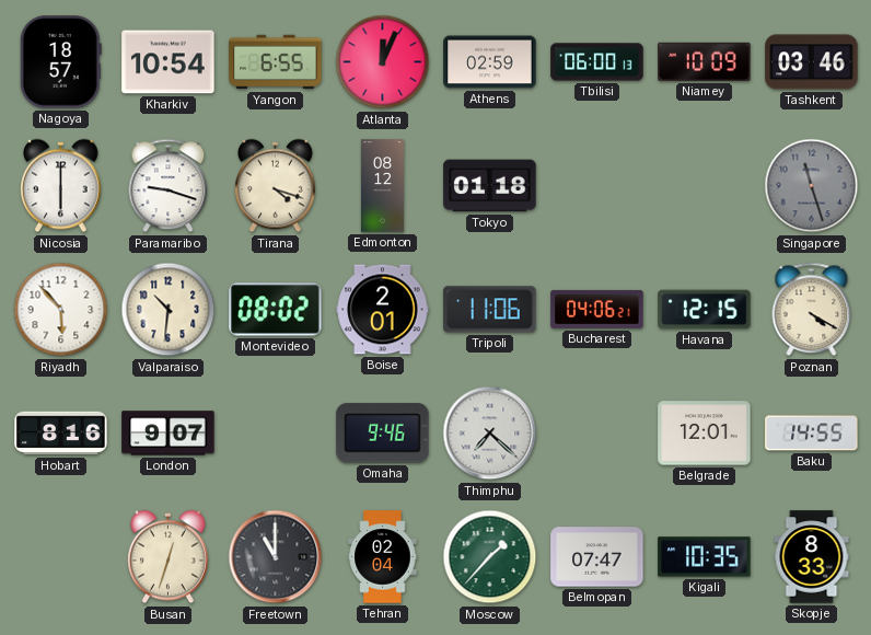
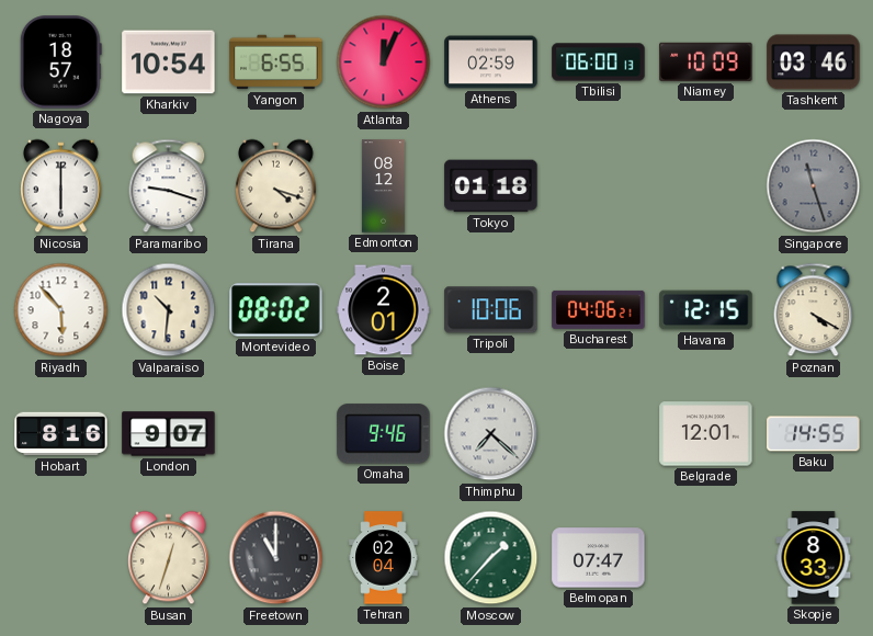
Tripoli: 11:06 -> 10:06 (491, 310)
Kigali: 10:35 -> none (705, 557)
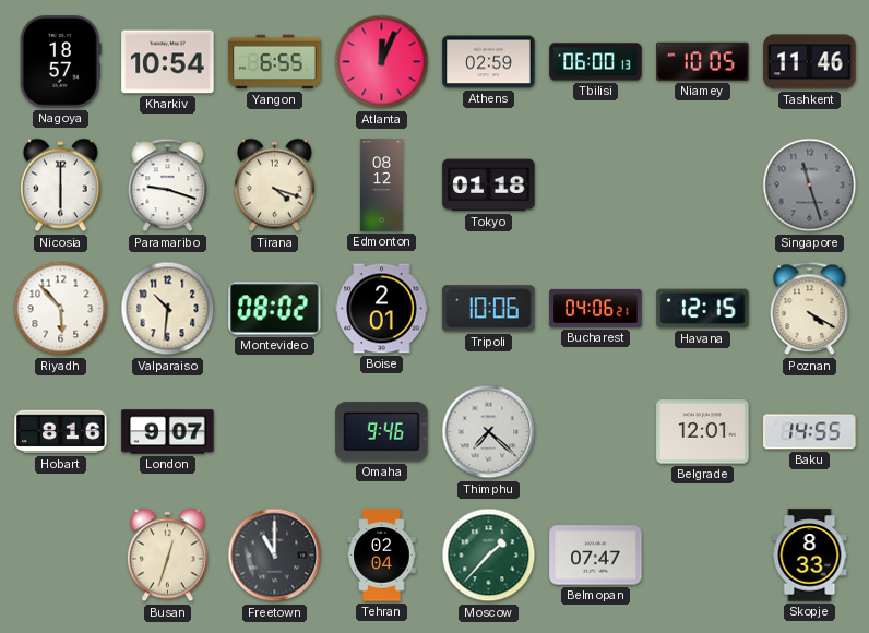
Niamey: 10:09 -> 10:05 (703, 61)
Tashkent: 03:46 -> 11:46 (810, 62)
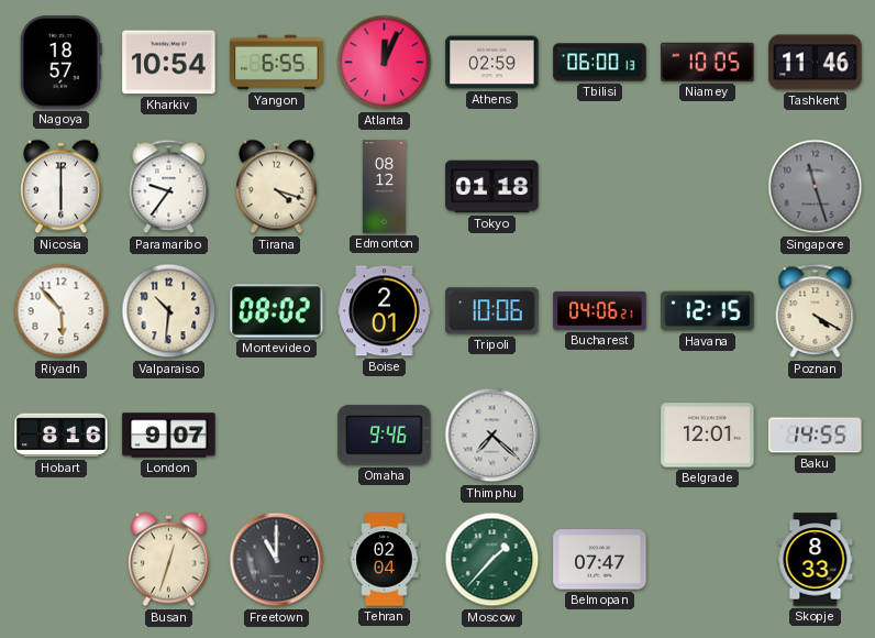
Paramaribo: 9:18 -> 9:36 (169, 187)
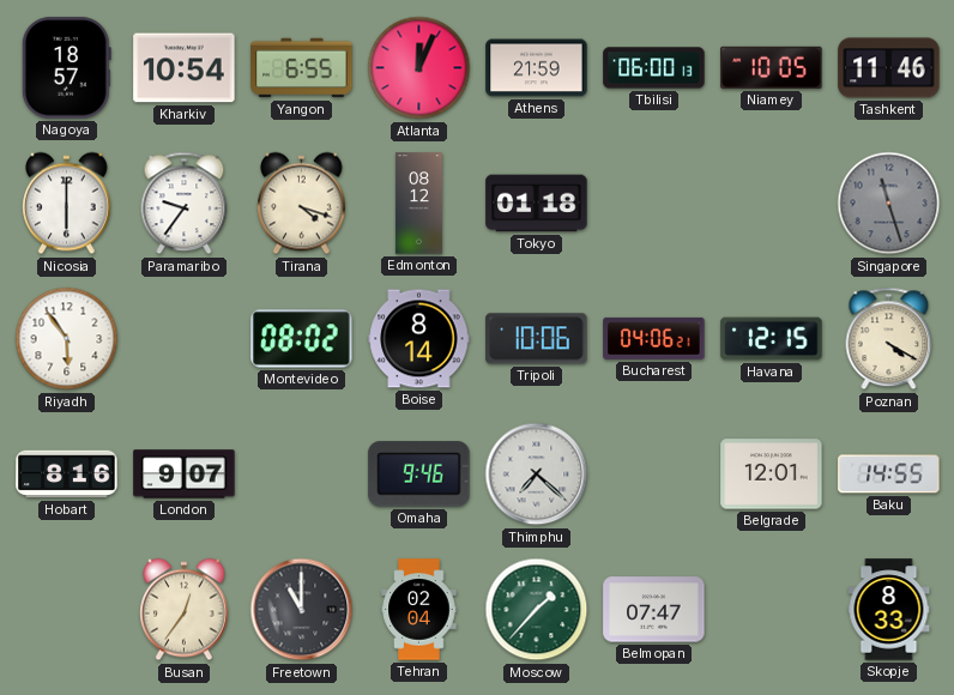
Athens: 02:59 -> 21:59 (537, 68)
Riyadh: 5:53 -> 5:54 (67, 339)
Valparaiso: 10:31 -> none (169, 311)
Boise: 2:01 -> 8:14 (419, 339)
Busan: 12:33 -> 12:36 (185, 610)
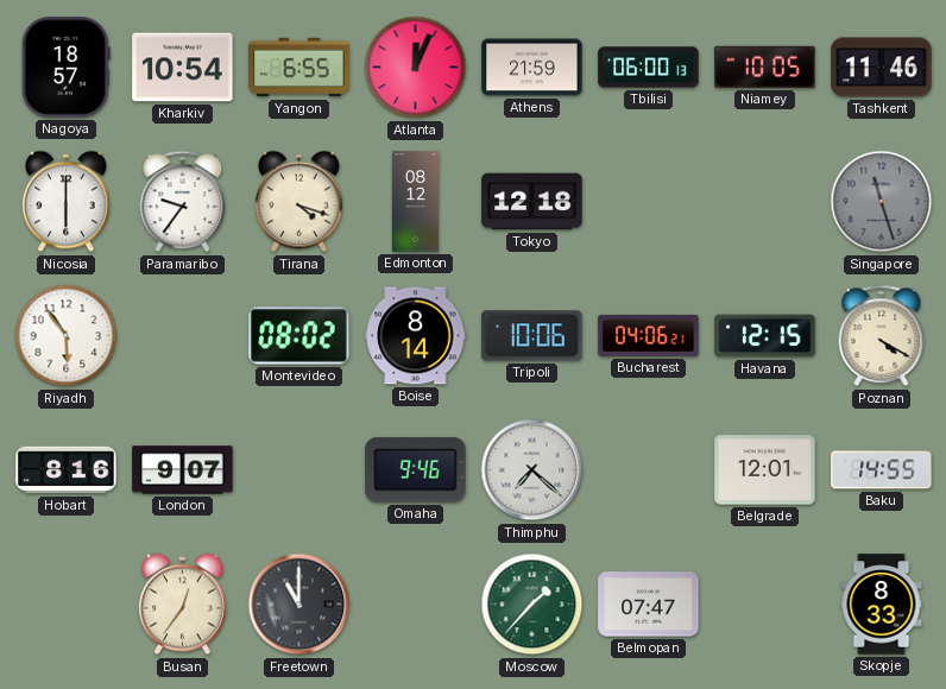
Tokyo: 01:18 -> 12:18 (532, 202)
Tehran: 02:04 -> none (419, 610)
